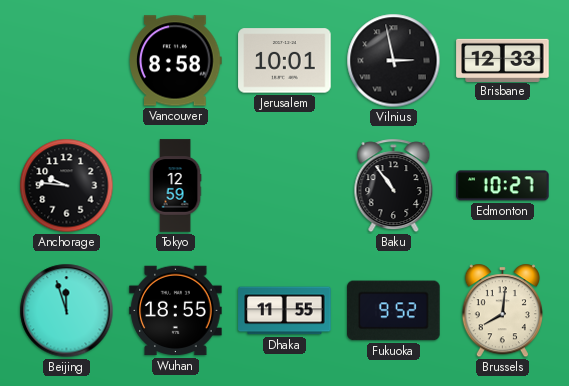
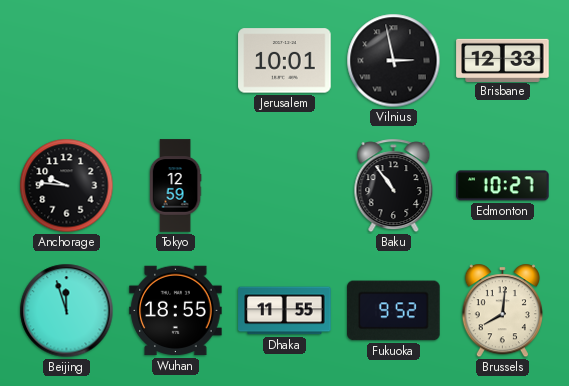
Vancouver: 8:58 -> none (176, 61)
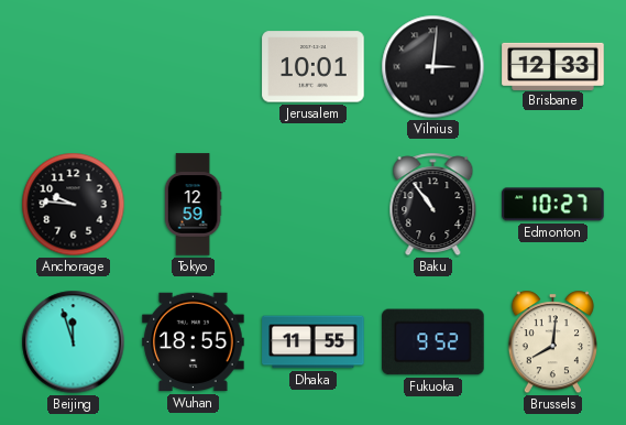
Vilnius: 2:58 -> 3:01 (433, 67)
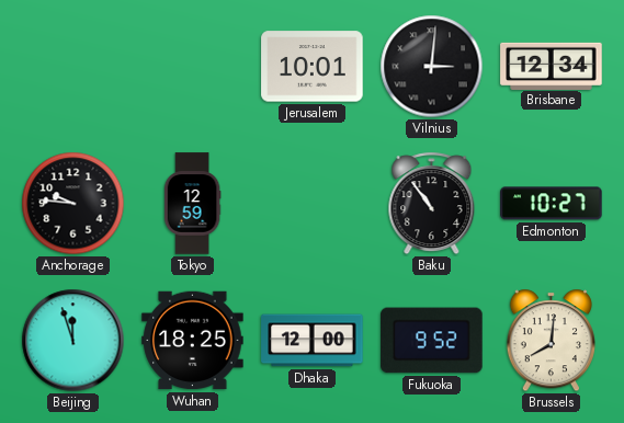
Brisbane: 12:33 -> 12:34 (552, 66)
Wuhan: 18:55 -> 18:25 (193, 341)
Dhaka: 11:55 -> 12:00 (313, 341)
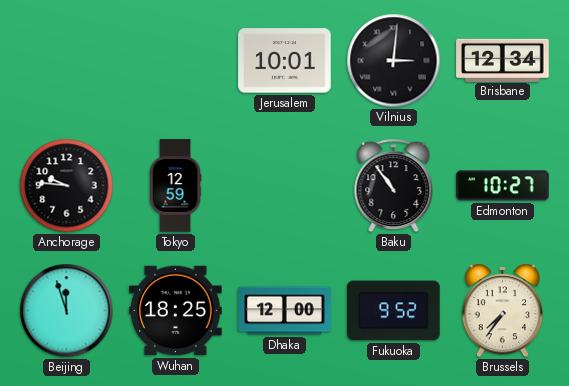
Brussels: 8:01 -> 7:36 (502, 311)
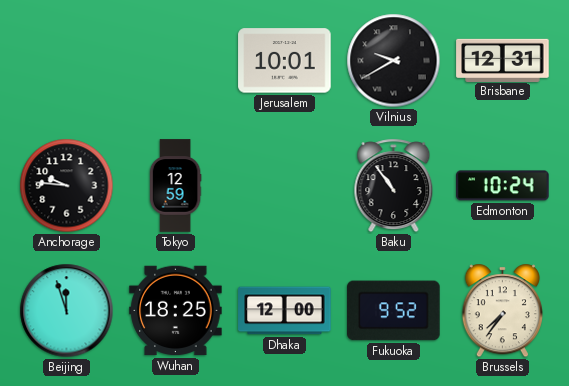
Vilnius: 3:01 -> 9:40 (394, 61)
Brisbane: 12:34 -> 12:31 (503, 60)
Edmonton: 10:27 -> 10:24 (503, 186)
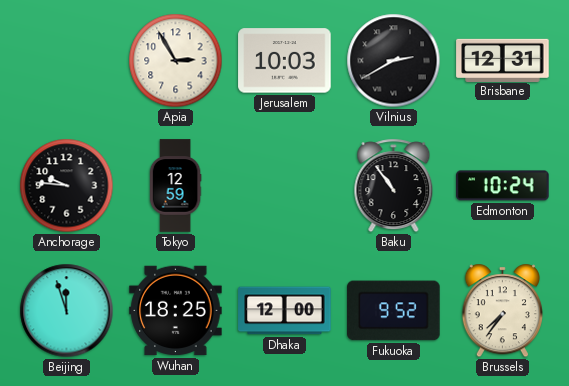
Apia: none -> 2:55 (176, 61)
Jerusalem: 10:01 -> 10:03 (285, 61)
Vilnius: 9:40 -> 2:40 (394, 61)
